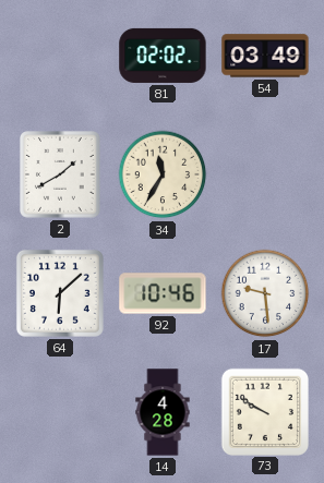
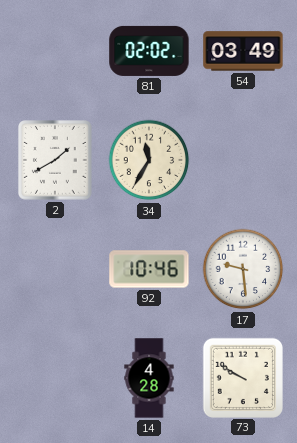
64: 6:08 -> none (60, 293)
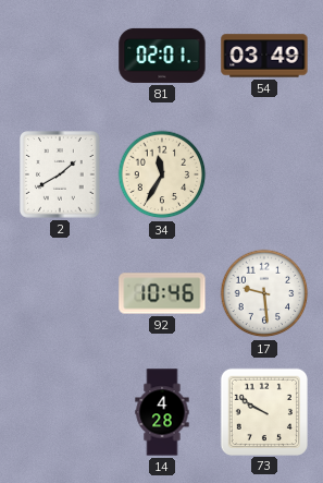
81: 02:02 -> 02:01 (162, 56)
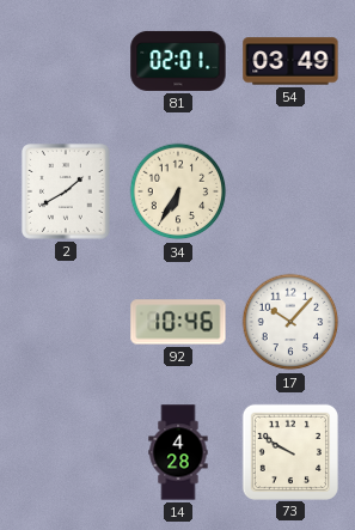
34: 11:35 -> 6:35 (178, 191)
17: 9:29 -> 10:07 (290, 322)
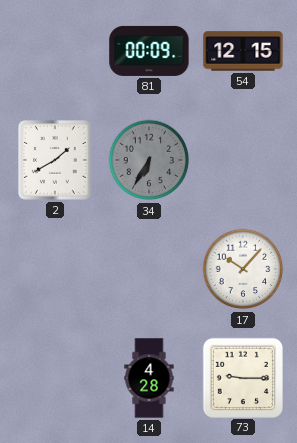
81: 02:01 -> 00:09 (149, 51)
54: 03:49 -> 12:15 (243, 51)
34 dial: cream -> grey (149, 160)
92: 10:46 -> none (178, 322)
73: 9:50 -> 9:15 (242, 377)
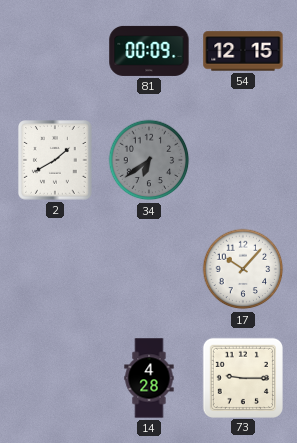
34: 6:35 -> 6:39 (149, 160)
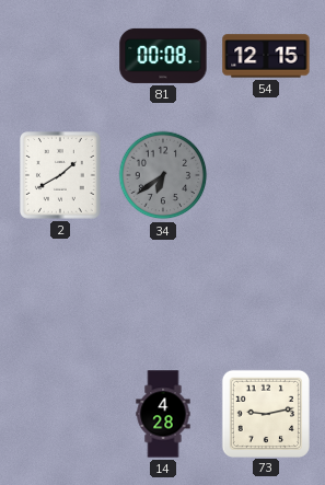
81: 00:09 -> 00:08 (163, 56)
17: 10:07 -> none (243, 269)
73: 9:15 -> 9:13 (265, 413)
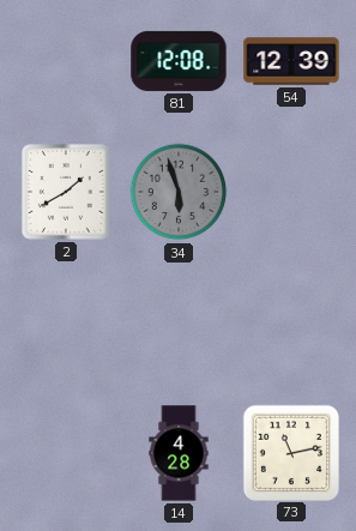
81: 00:08 -> 12:08 (179, 61)
54: 12:15 -> 12:39 (291, 61)
34: 6:39 -> 5:57 (179, 192)
73: 9:13 -> 11:13 (290, 452)
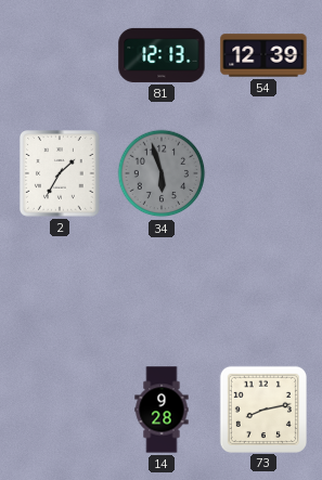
81: 12:08 -> 12:13 (162, 55)
2: 1:40 -> 1:35 (61, 173)
14: 4:28 -> 9:28 (162, 410)
73: 11:13 -> 8:13 (262, 408)
